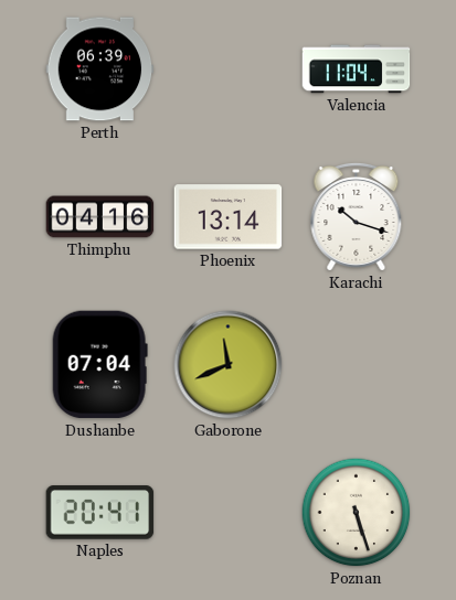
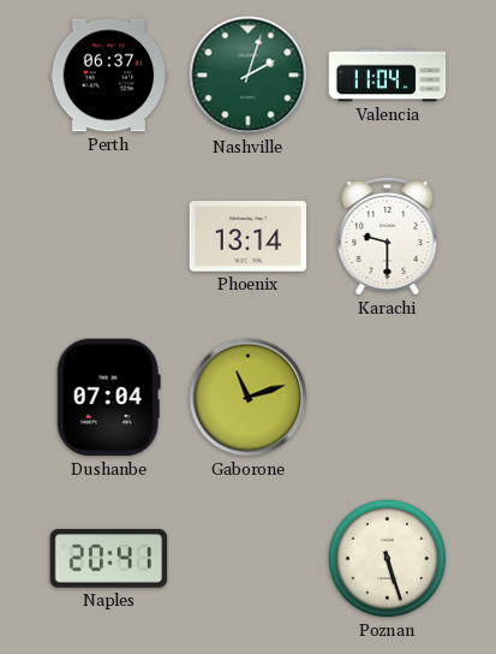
Perth: 06:39 -> 06:37 (109, 76)
Nashville: none -> 2:03 (249, 76)
Thimphu: 04:16 -> none (100, 217)
Karachi: 10:18 -> 9:30 (388, 236)
Gaborone: 11:41 -> 11:12 (249, 398)
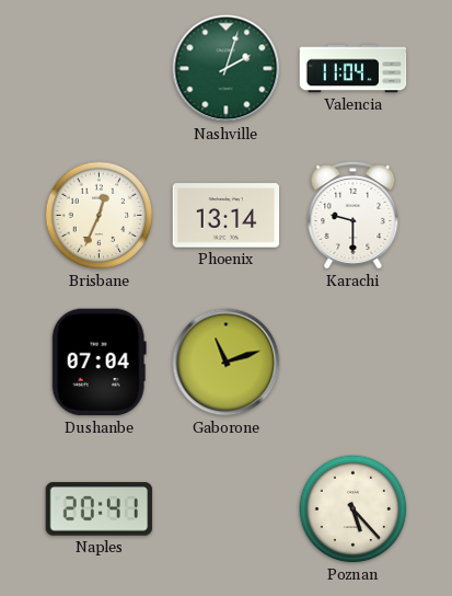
Perth: 06:37 -> none (109, 76)
Brisbane: none -> 12:34 (100, 216)
Poznan: 5:27 -> 5:23 (354, 509)
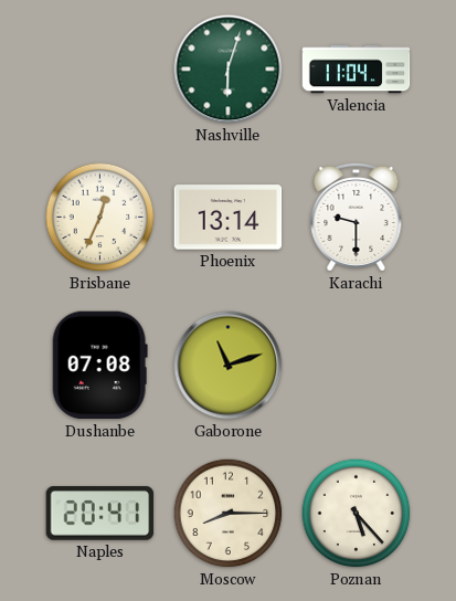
Nashville: 2:03 -> 6:03 (229, 70)
Dushanbe: 07:04 -> 07:08 (99, 366)
Moscow: none -> 8:15 (229, 514)
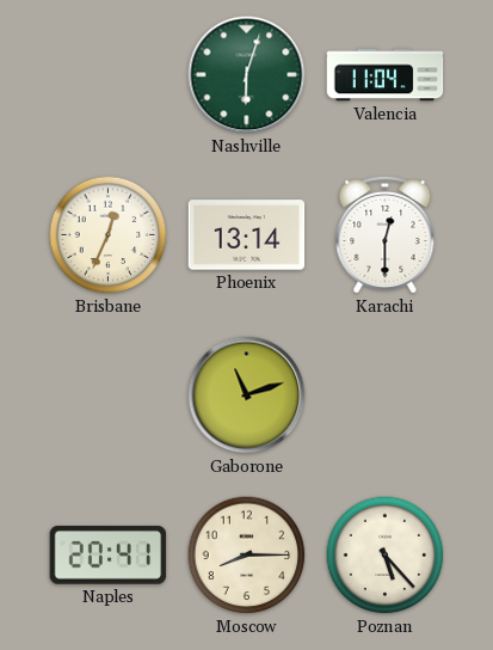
Karachi: 9:30 -> 12:30 (386, 234)
Dushanbe: 07:08 -> none (99, 366)
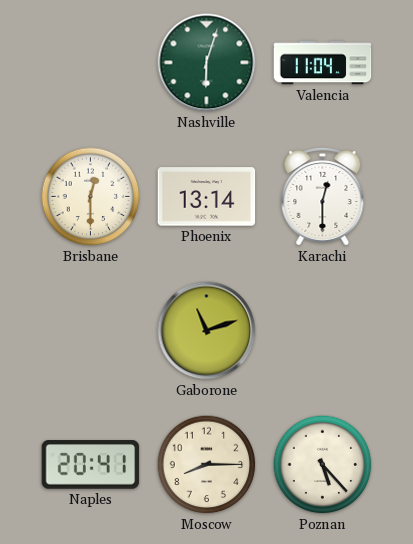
Brisbane: 12:34 -> 12:30 (91, 197)
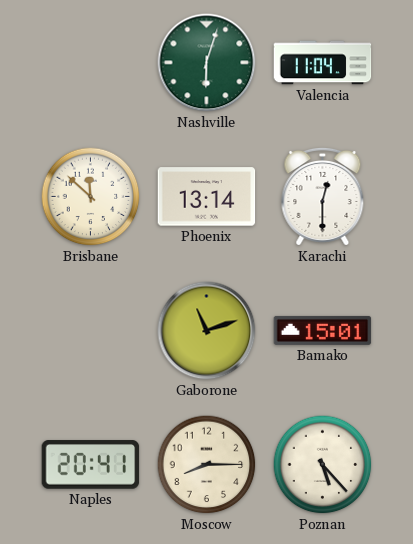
Brisbane: 12:30 -> 11:52 (91, 197)
Bamako: none -> 15:01 (323, 330)
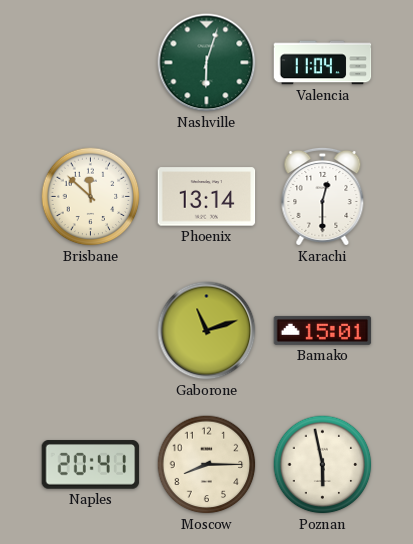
Poznan: 5:23 -> 5:58 (323, 465)
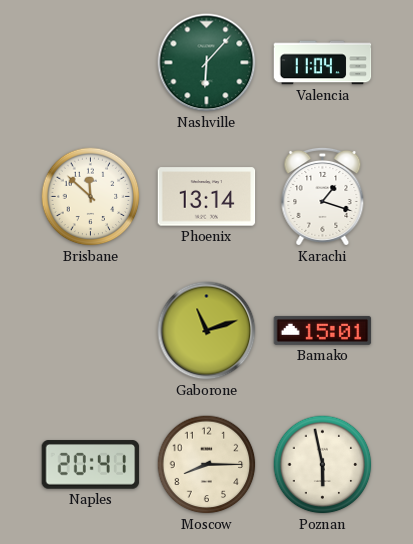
Nashville: 6:03 -> 6:07 (207, 63)
Karachi: 12:30 -> 1:18 (323, 196)
